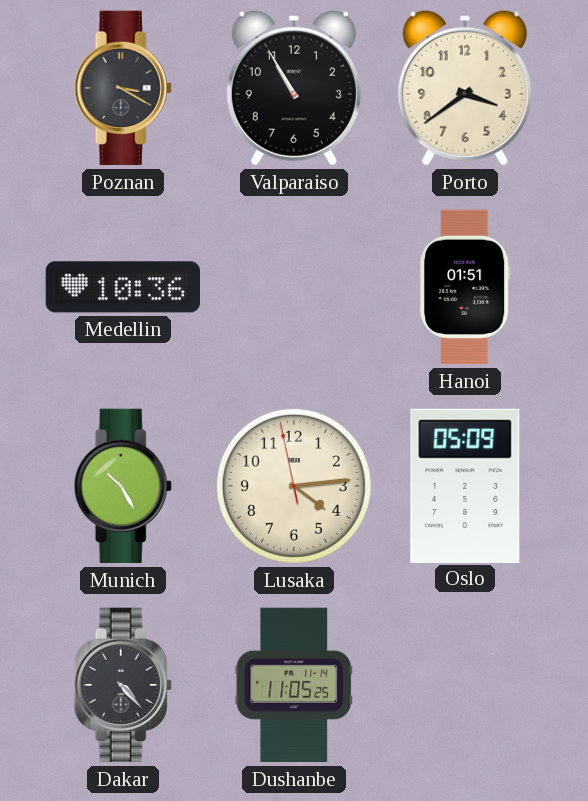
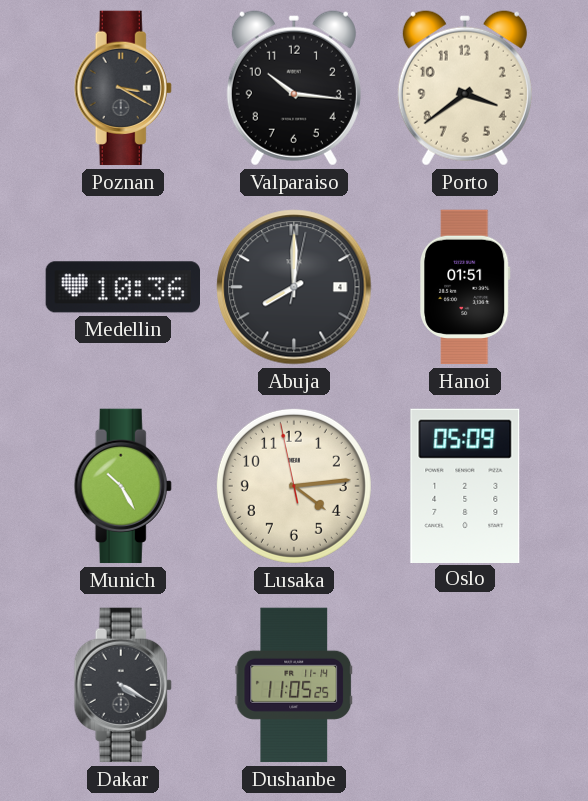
Valparaiso: 10:55 -> 10:16 (294, 88)
Abuja: none -> 8:00 (294, 287)
Dakar: 4:23 -> 4:20 (123, 685)
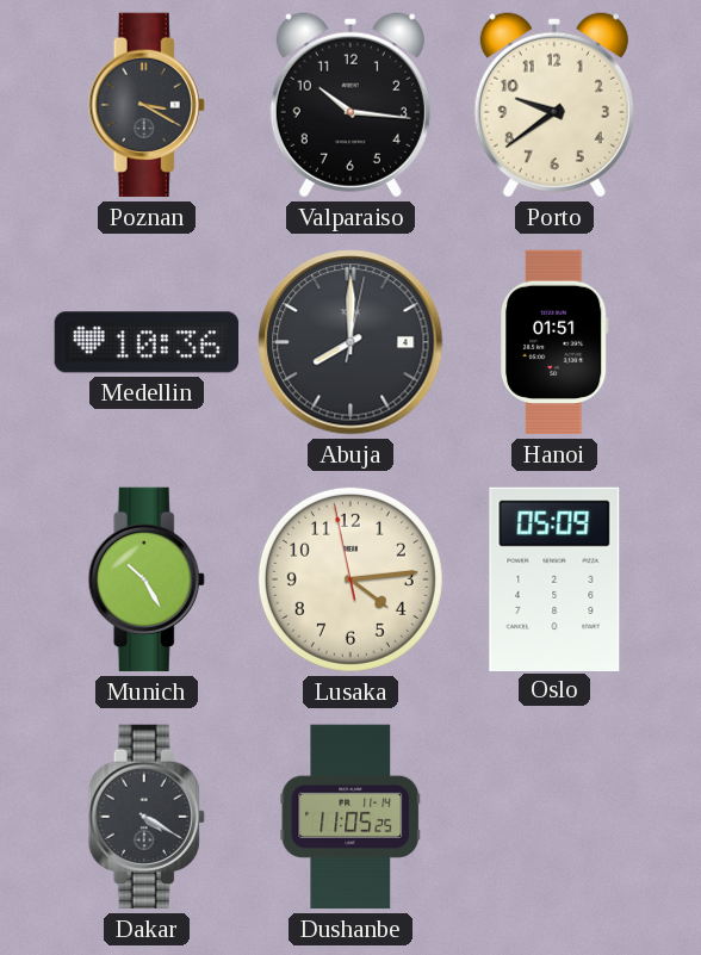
Porto: 3:39 -> 9:39 (554, 105)
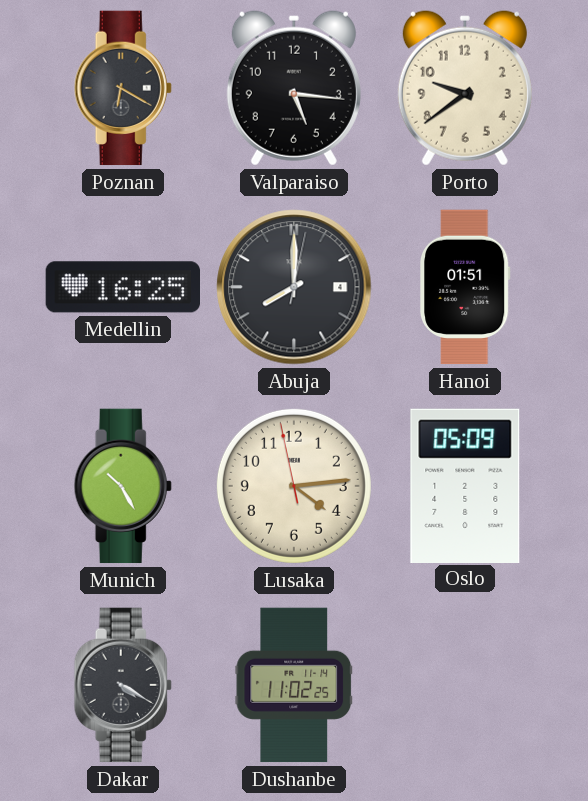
Poznan: 3:20 -> 6:20 (123, 88)
Valparaiso: 10:16 -> 5:16 (294, 88)
Medellin: 10:36 -> 16:25 (122, 287)
Dushanbe: 11:05 -> 11:02 (294, 685)
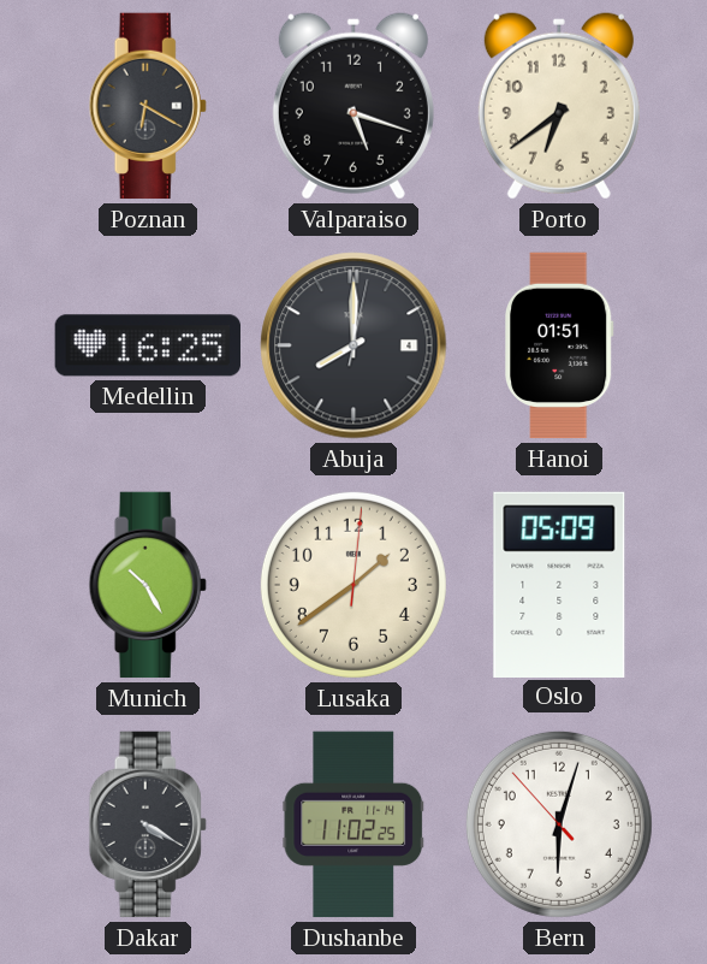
Valparaiso: 5:16 -> 5:18 (353, 106)
Porto: 9:39 -> 6:39 (559, 106)
Lusaka: 4:13 -> 1:39 (353, 585)
Bern: none -> 6:02 (559, 824)
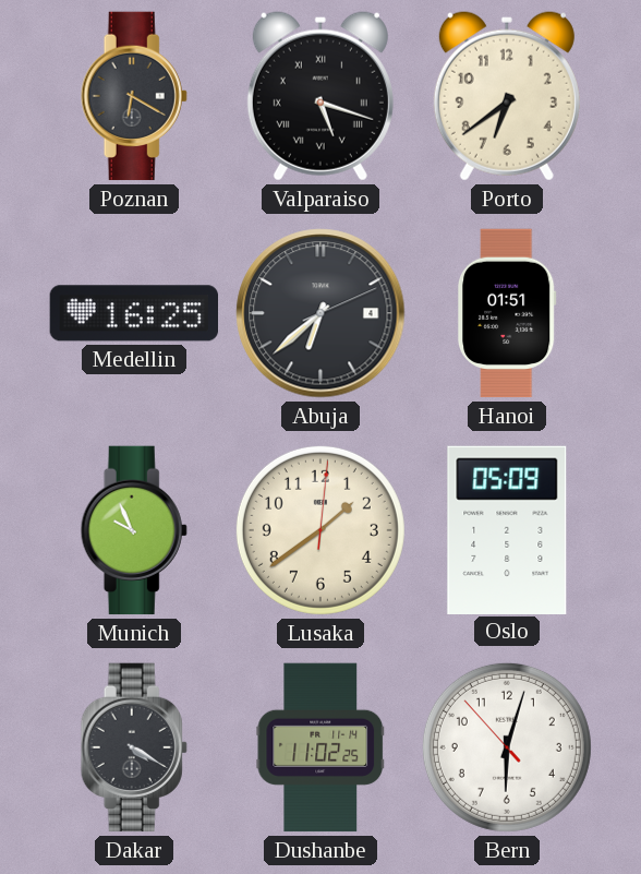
Valparaiso numerals: Arabic -> Roman (320, 96)
Abuja: 8:00 -> 6:38 (320, 313)
Munich: 10:25 -> 9:56 (134, 530)
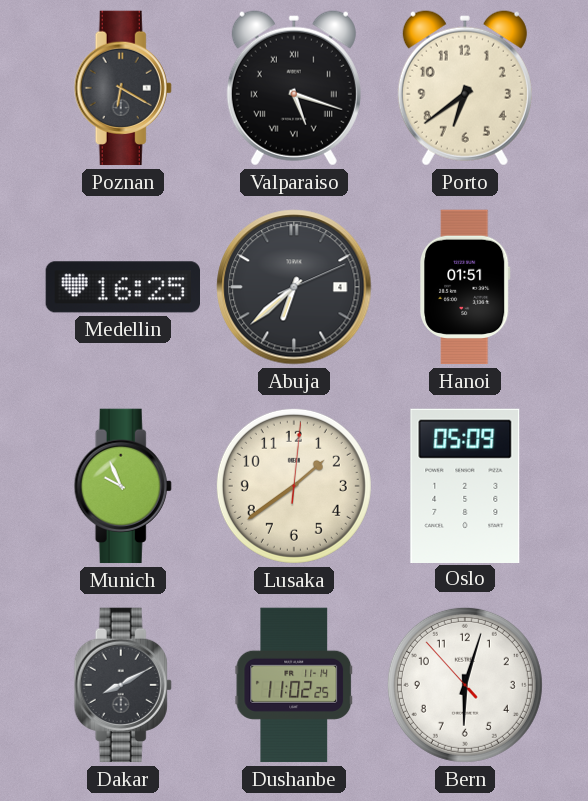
Dakar: 4:20 -> 8:10 (123, 685)
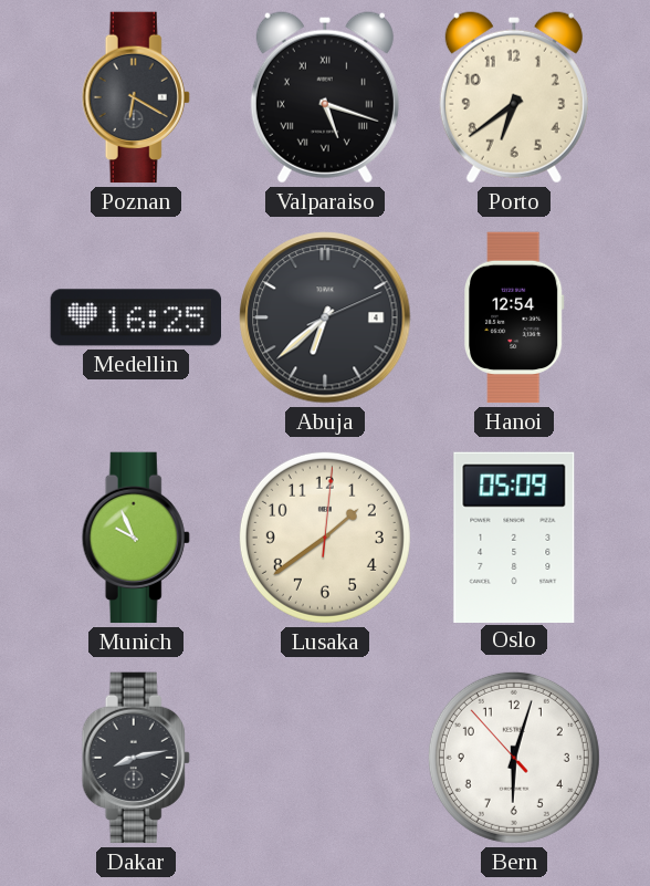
Hanoi: 01:51 -> 12:54 (515, 317)
Dakar: 8:10 -> 8:13 (136, 758)
Dushanbe: 11:02 -> none (294, 685)
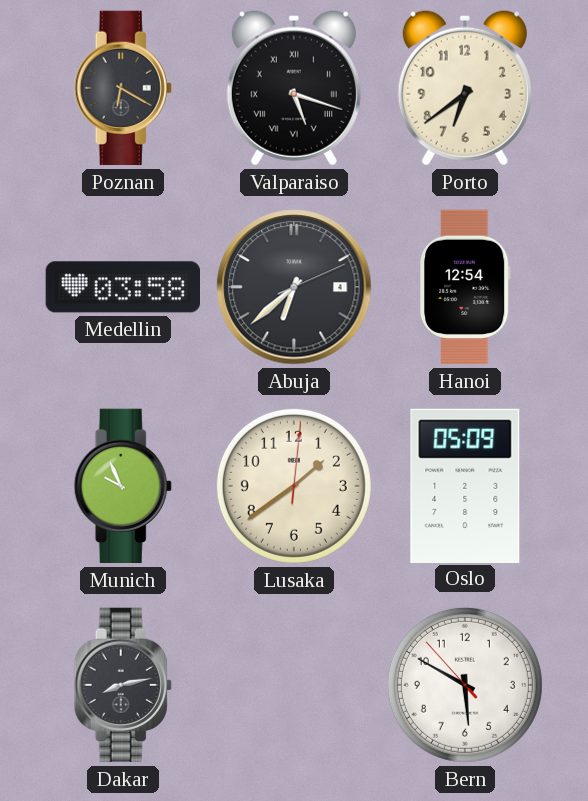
Medellin: 16:25 -> 03:58 (122, 287)
Bern: 6:02 -> 5:49 (465, 685)
